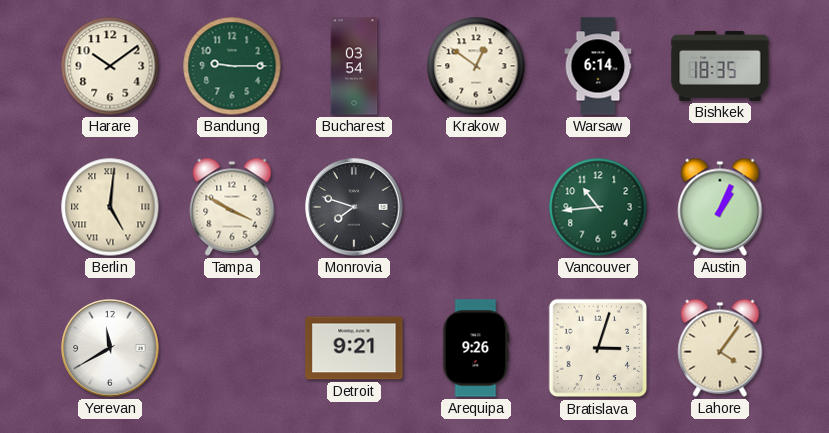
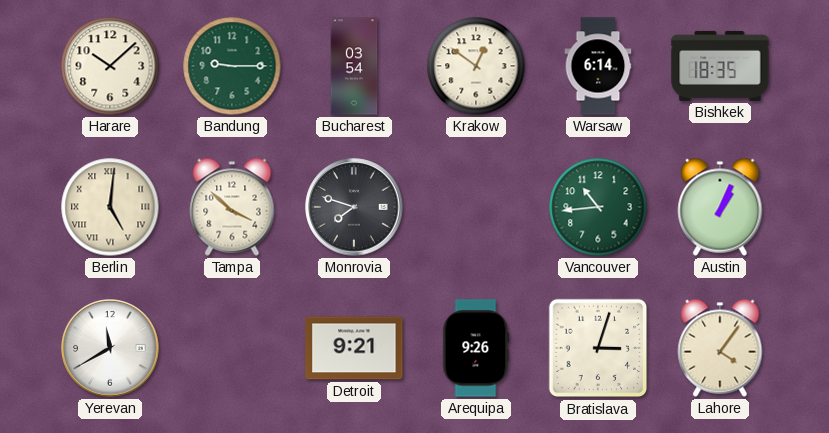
Harare: 10:09 -> 10:08 (110, 66)
Tampa: 3:50 -> 3:52 (232, 207)
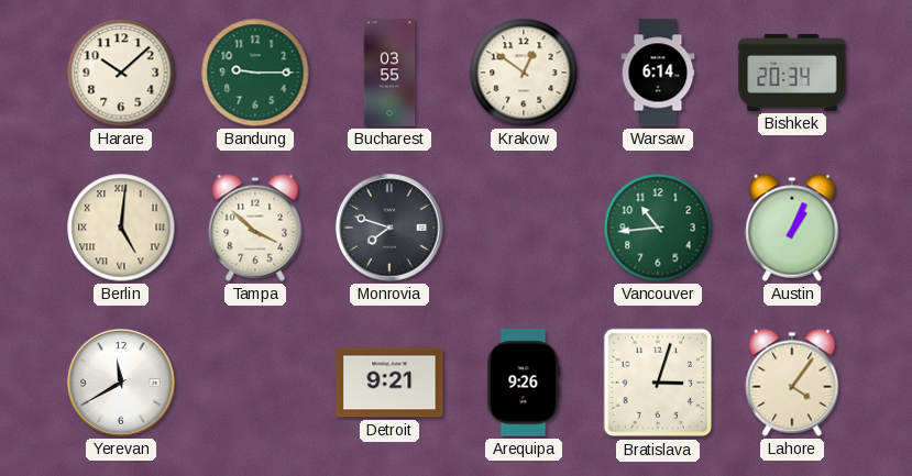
Bucharest: 03:54 -> 03:55 (389, 73)
Bishkek: 18:35 -> 20:34 (792, 73)
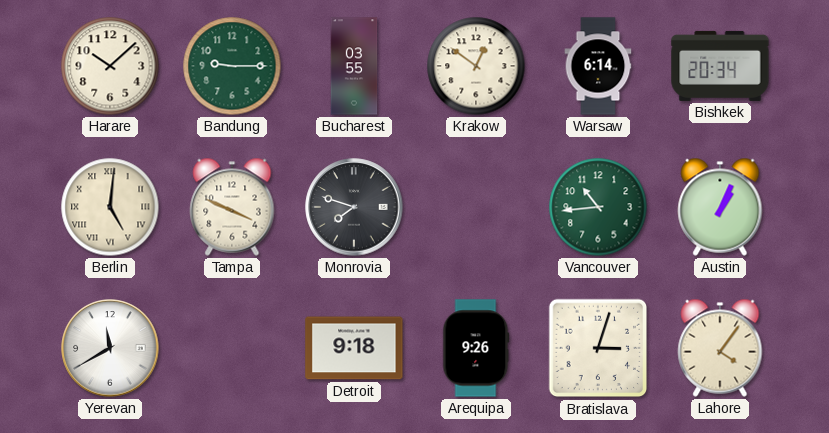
Tampa: 3:52 -> 3:49 (232, 207)
Detroit: 9:21 -> 9:18 (354, 348)
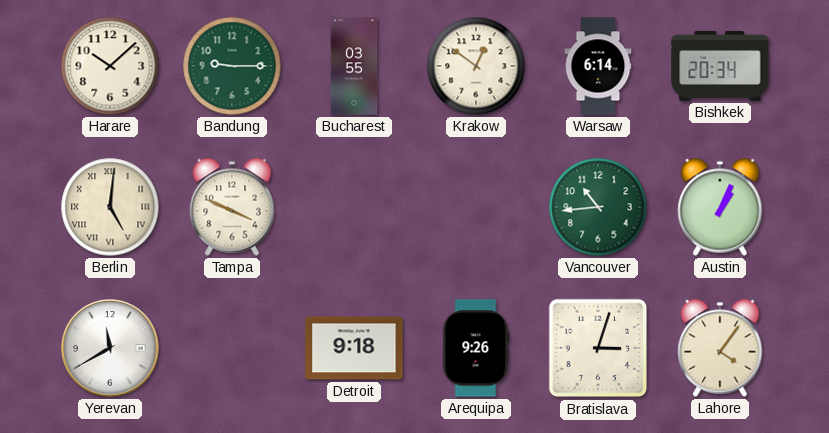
Monrovia: 7:48 -> none (354, 207)
